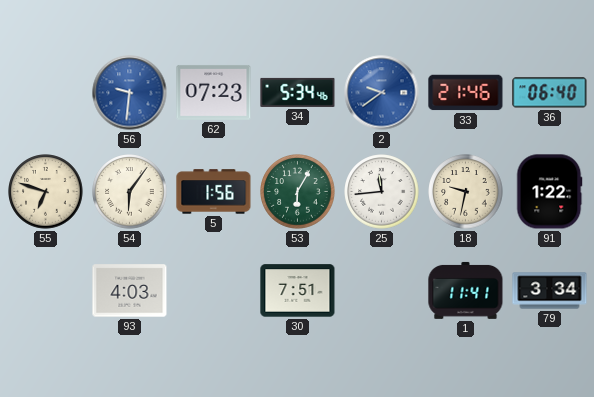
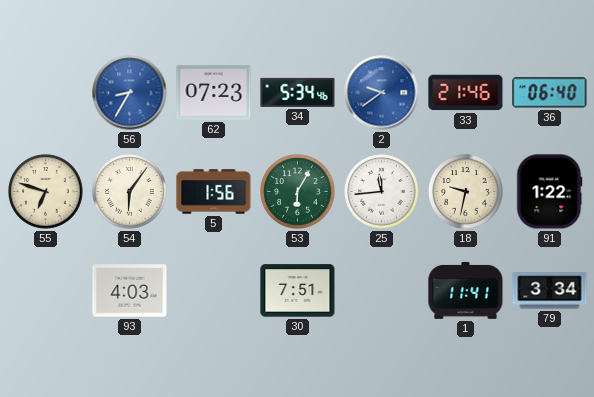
56: 9:31 -> 8:35 (130, 93)
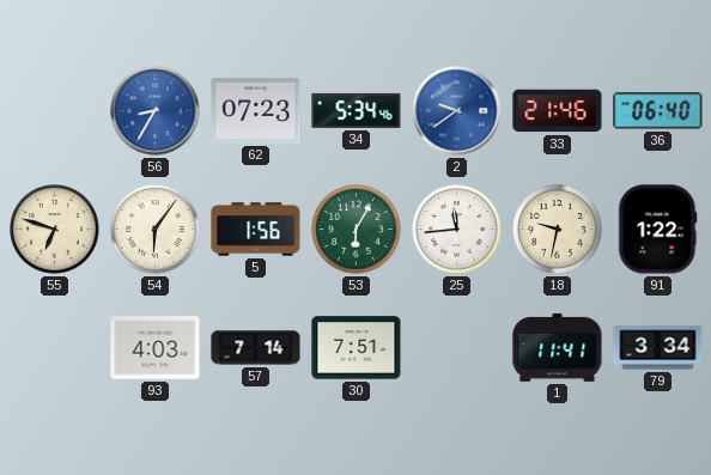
57: none -> 7:14 (256, 348)
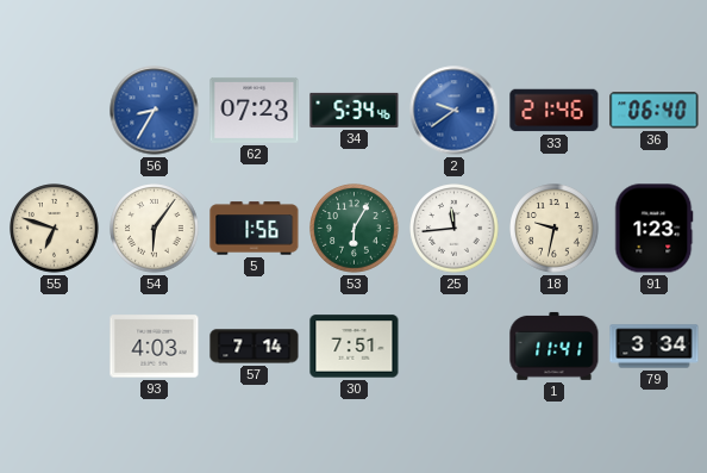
91: 1:22 -> 1:23 (655, 229)
